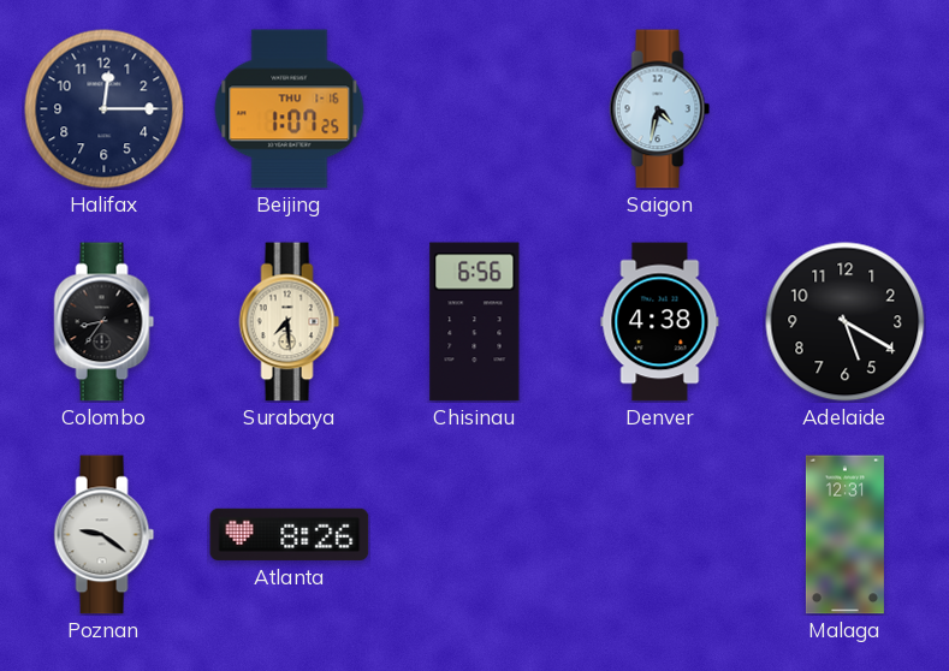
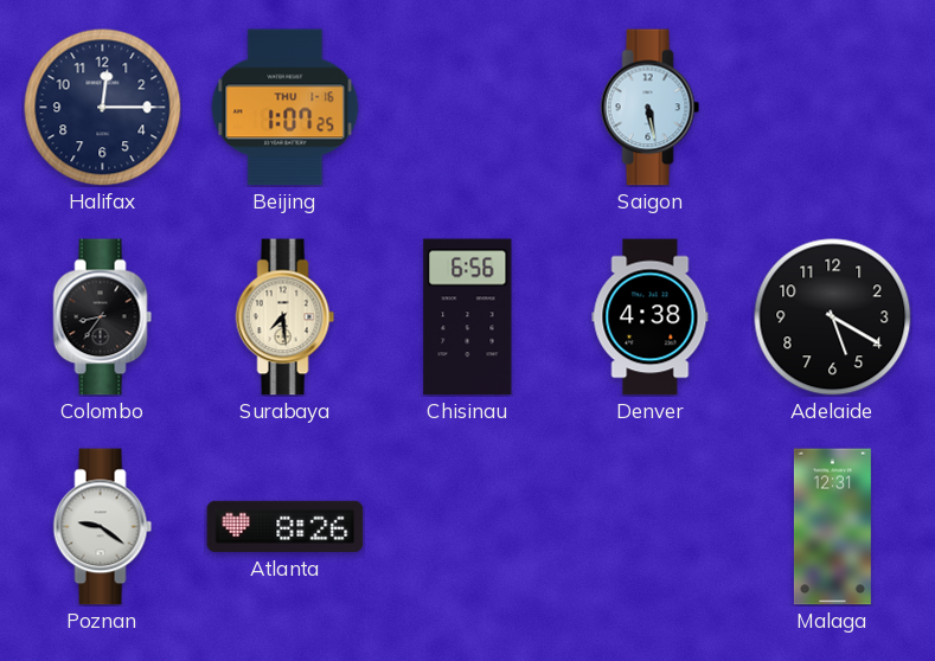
Saigon: 4:32 -> 5:28 (651, 108)
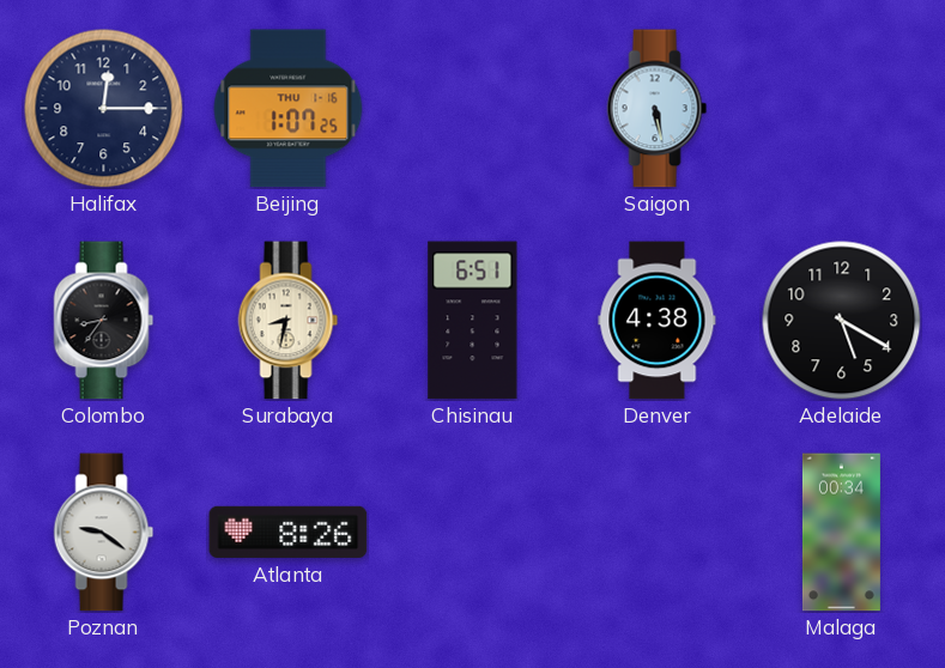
Surabaya: 7:29 -> 8:32 (289, 321)
Chisinau: 6:56 -> 6:51 (473, 321)
Malaga: 12:31 -> 00:34 (841, 533)
